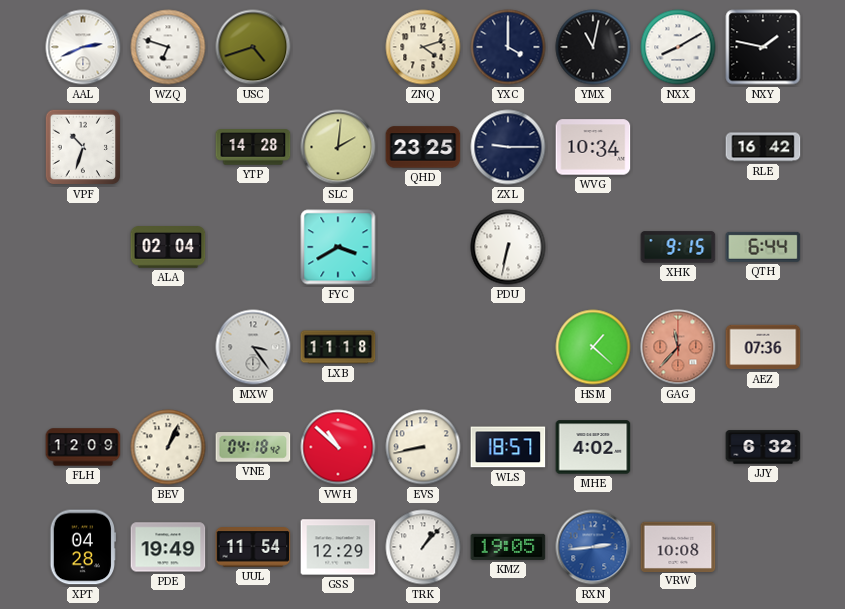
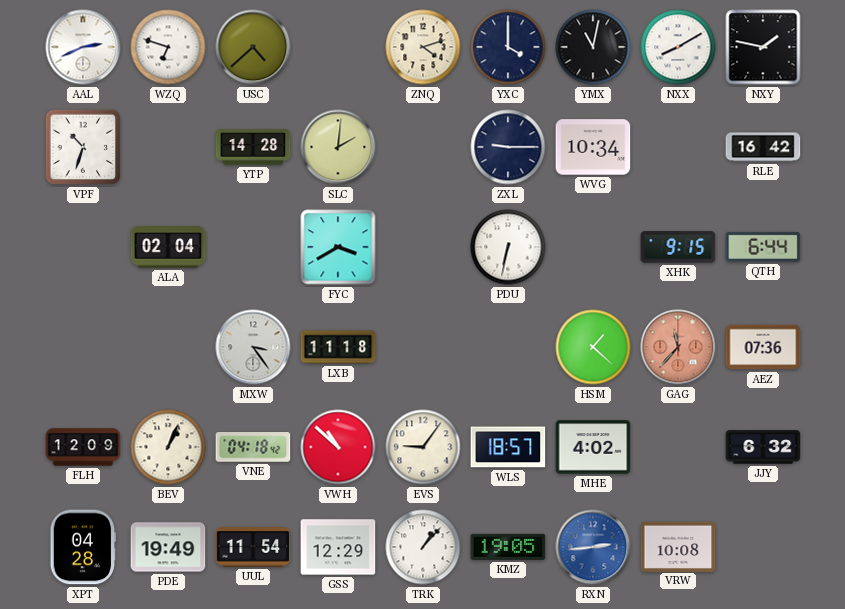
USC: 4:42 -> 4:38 (253, 47)
QHD: 23:25 -> none (423, 147)
EVS: 8:43 -> 9:06 (423, 447)
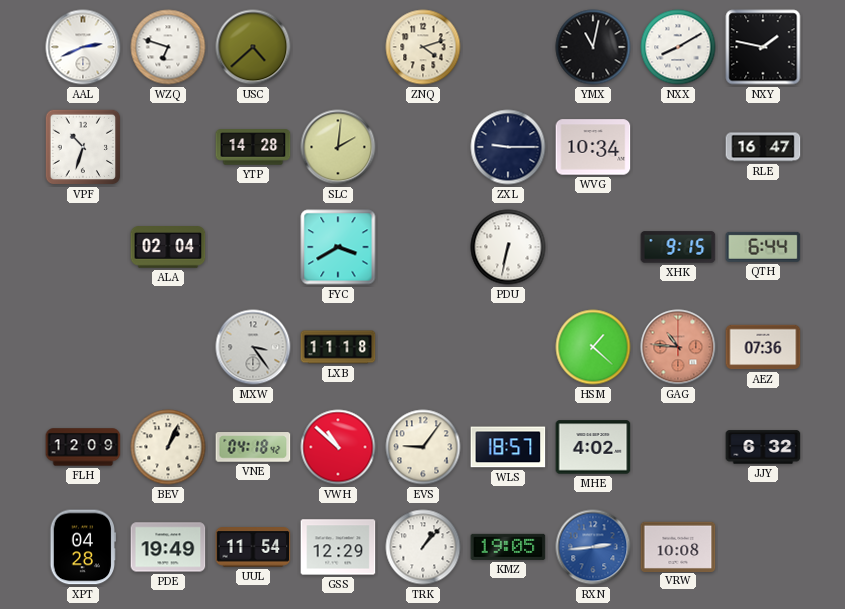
YXC: 4:00 -> none (508, 47)
RLE: 16:42 -> 16:47 (763, 147)
GAG: 11:37 -> 10:46 (678, 347)
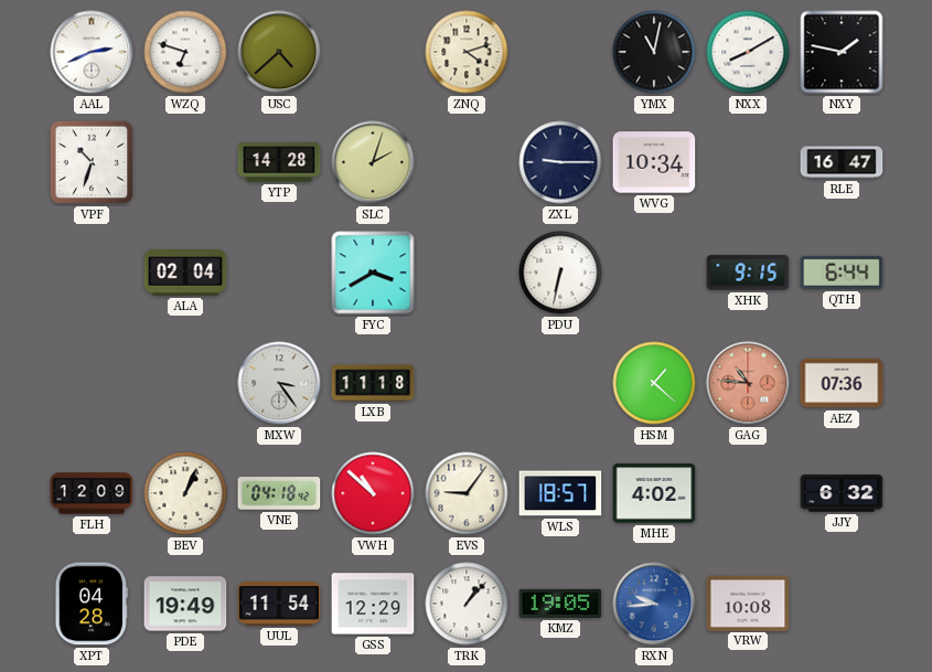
SLC: 2:01 -> 2:03 (373, 162)
RXN: 2:44 -> 9:44 (654, 604)
